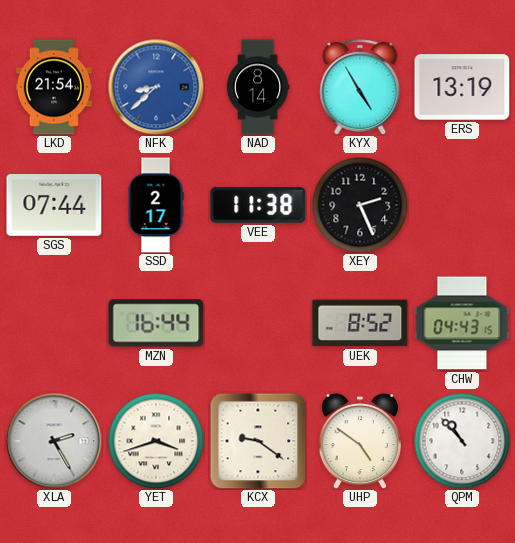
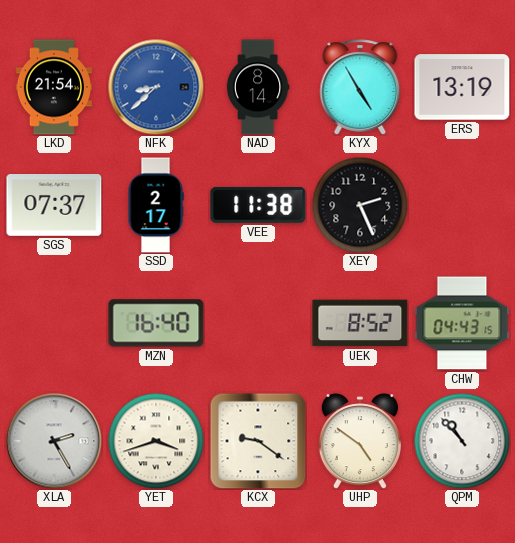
SGS: 07:44 -> 07:37 (54, 206)
MZN: 16:44 -> 16:40 (156, 323)
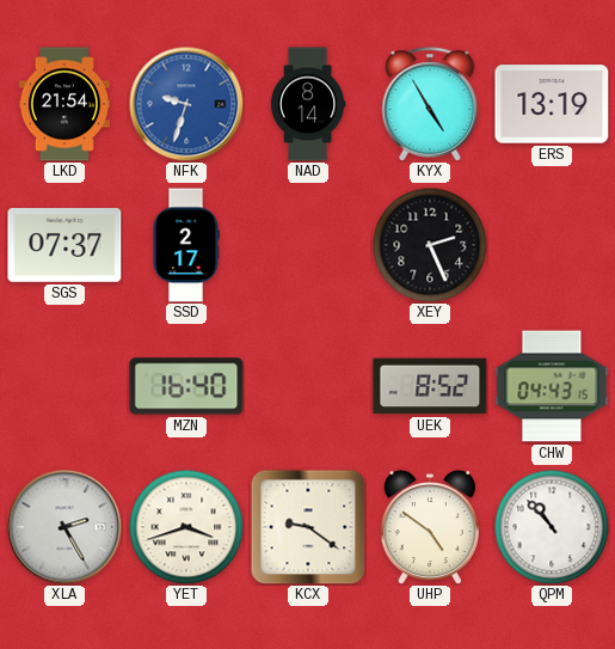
NFK: 8:38 -> 9:33 (186, 104)
VEE: 11:38 -> none (258, 205)
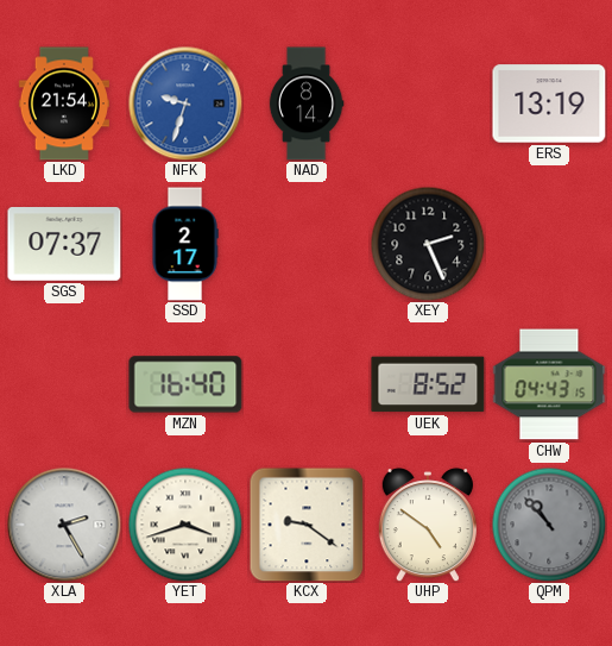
KYX: 4:55 -> none (430, 104)
QPM dial: white -> grey (549, 525)
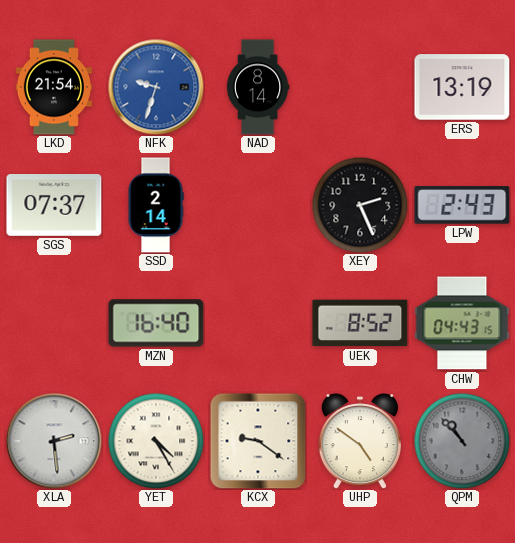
SSD: 2:17 -> 2:14 (156, 205)
LPW: none -> 2:43 (462, 205)
XLA: 2:25 -> 2:29 (54, 441)
YET: 3:42 -> 4:25 (156, 441)
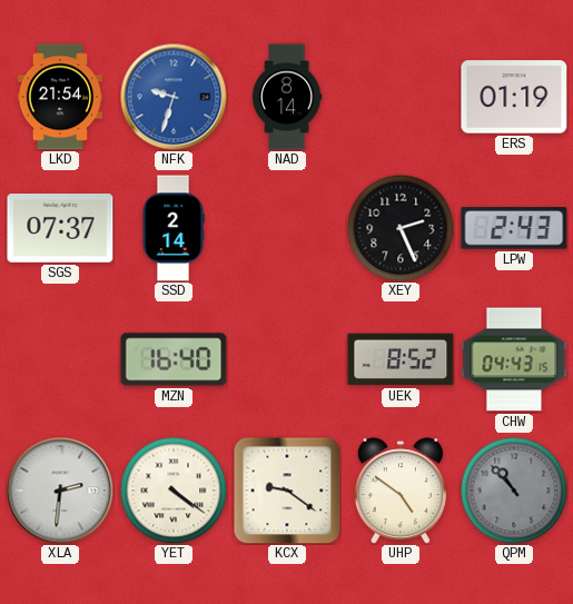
ERS: 13:19 -> 01:19 (514, 97)
XLA: 2:29 -> 2:31 (60, 491)
YET: 4:25 -> 4:21 (174, 491)
